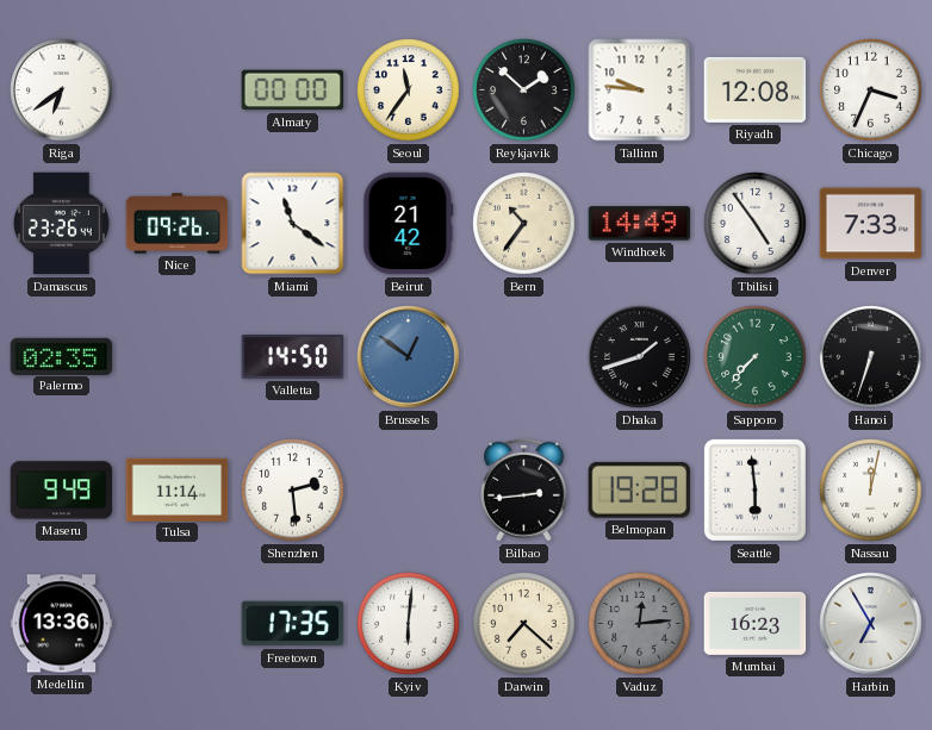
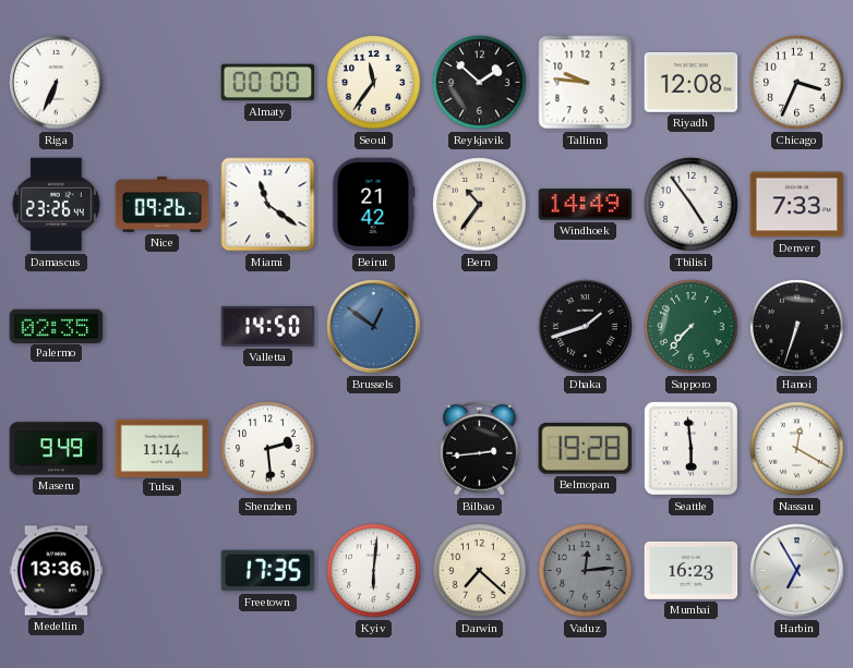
Riga: 6:39 -> 6:34 (57, 83)
Nassau: 12:02 -> 12:20 (797, 449)
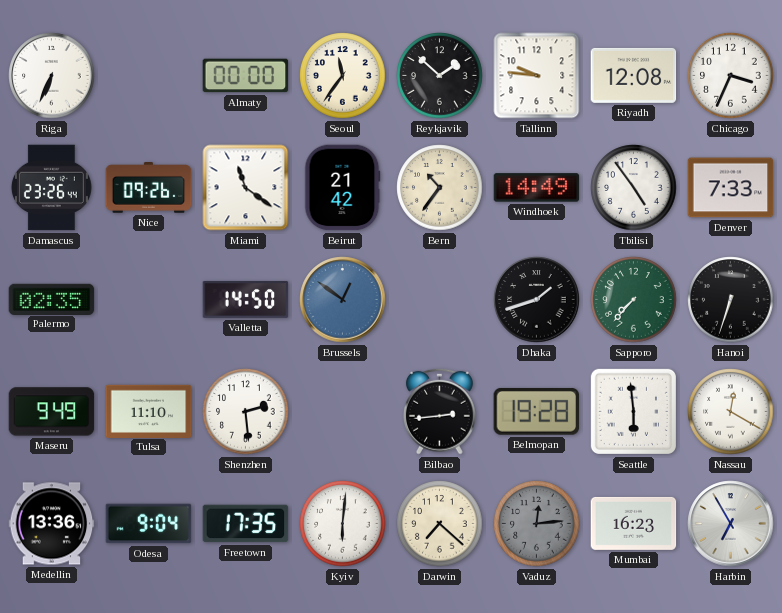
Tulsa: 11:14 -> 11:10 (149, 411)
Odesa: none -> 9:04 (149, 524)
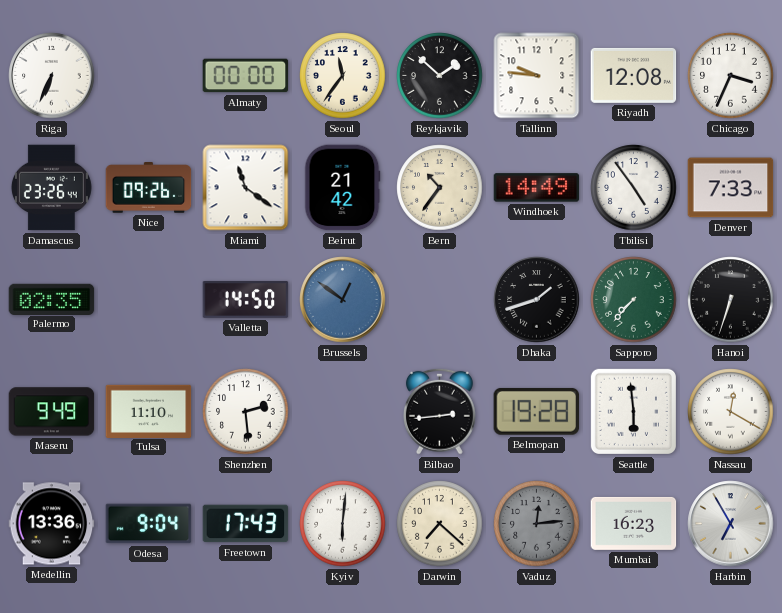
Freetown: 17:35 -> 17:43 (246, 524)
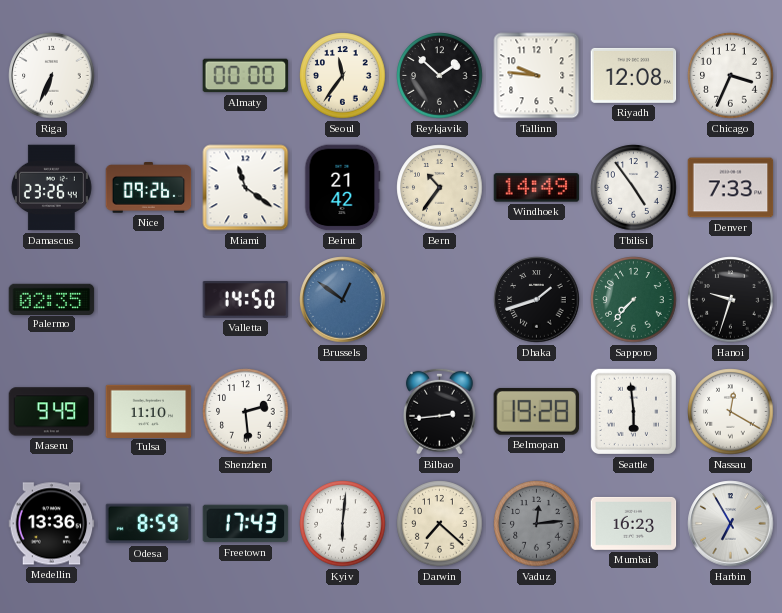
Hanoi: 6:33 -> 9:33 (731, 300)
Odesa: 9:04 -> 8:59 (149, 524)
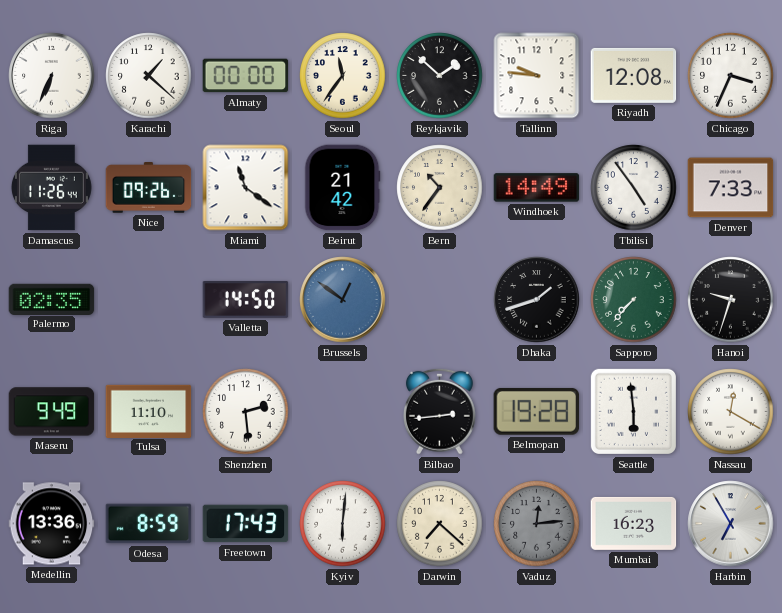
Karachi: none -> 1:22 (149, 76)
Damascus: 23:26 -> 11:26 (51, 188)
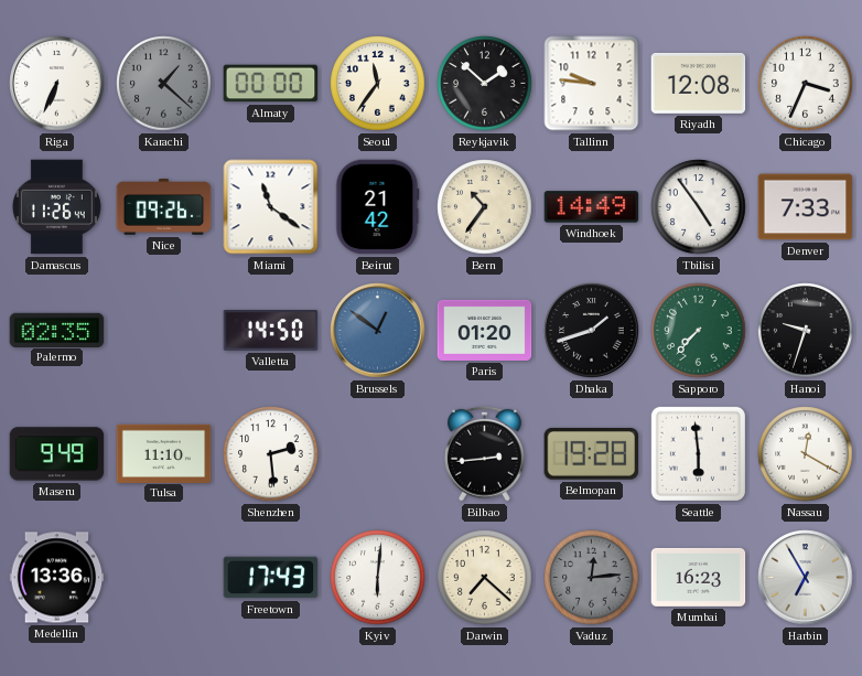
Karachi dial: white -> grey (164, 84)
Paris: none -> 01:20 (485, 330)
Odesa: 8:59 -> none (149, 524)
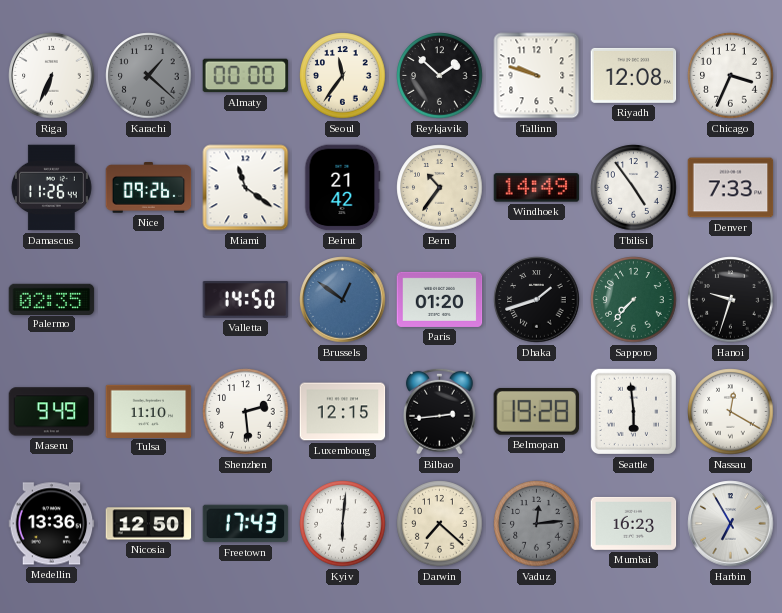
Tallinn: 9:46 -> 9:48 (537, 76)
Luxembourg: none -> 12:15 (343, 412)
Nicosia: none -> 12:50 (149, 524)
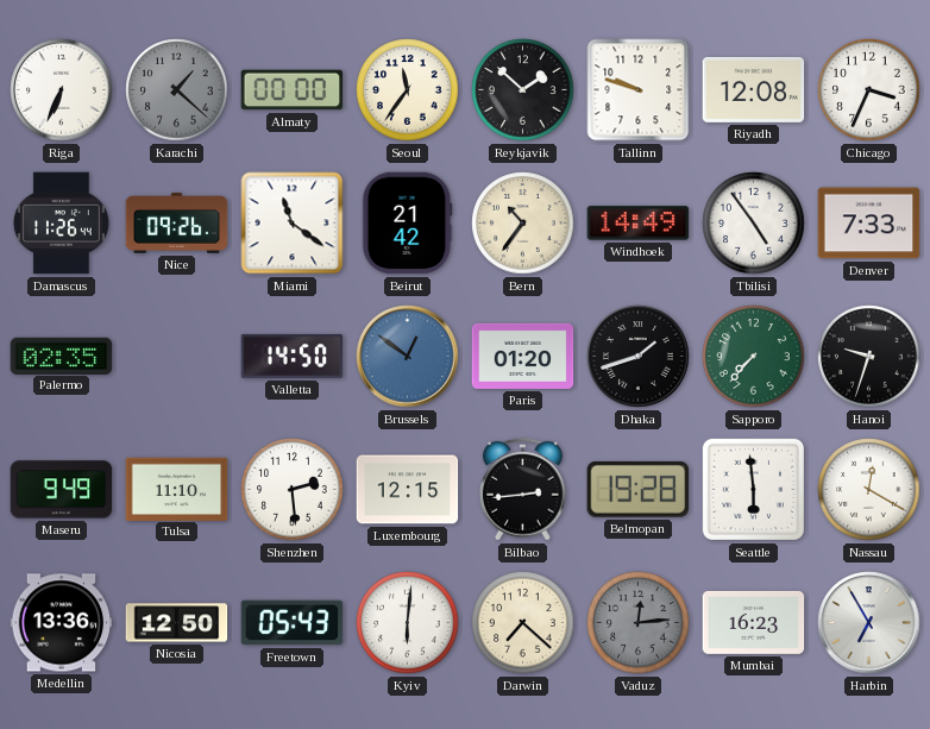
Freetown: 17:43 -> 05:43 (293, 623)
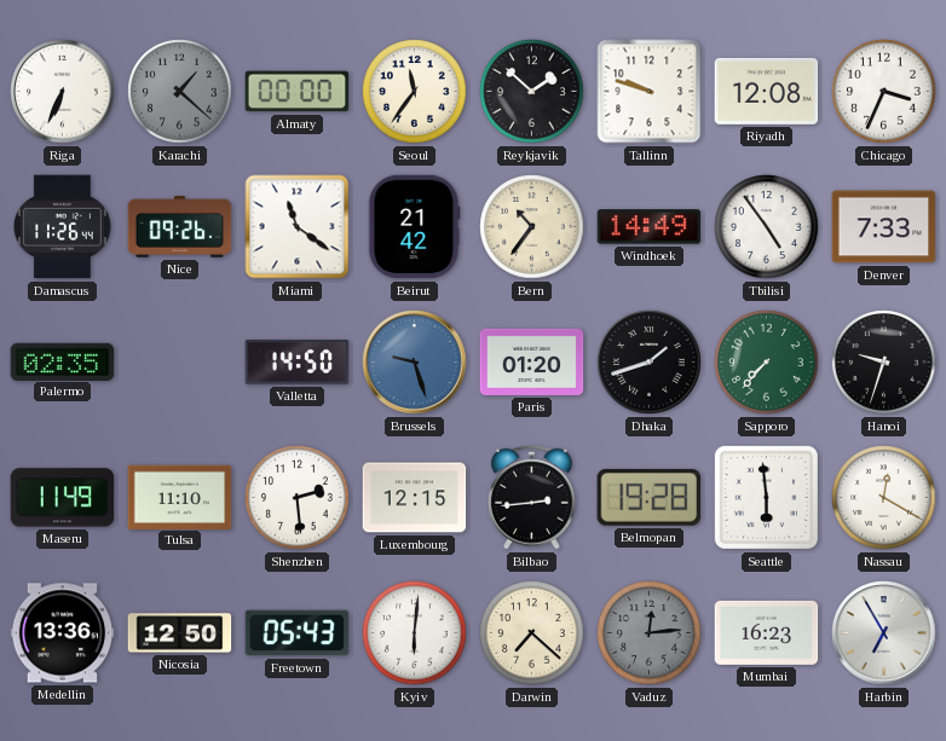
Brussels: 12:51 -> 9:27 (415, 363)
Maseru: 9:49 -> 11:49 (63, 498)
